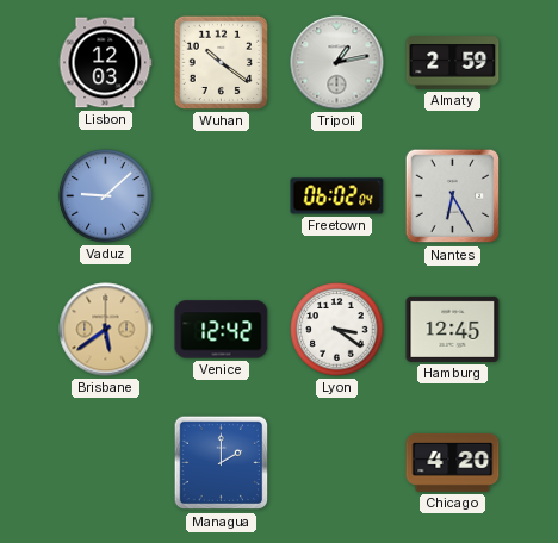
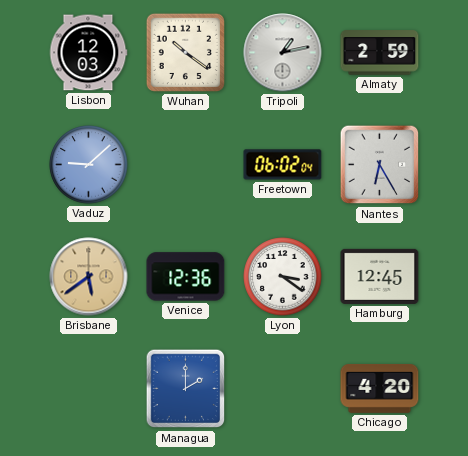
Venice: 12:42 -> 12:36 (186, 277)
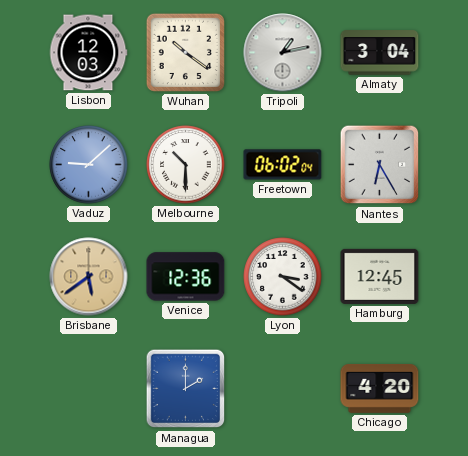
Almaty: 2:59 -> 3:04 (380, 53)
Melbourne: none -> 10:30 (186, 165)
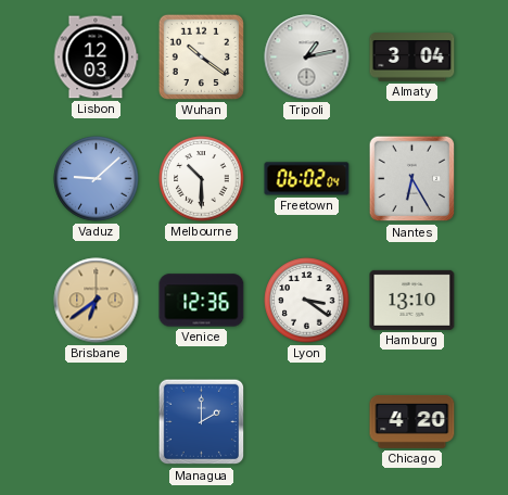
Brisbane: 5:39 -> 6:39 (97, 301)
Hamburg: 12:45 -> 13:10 (412, 300)
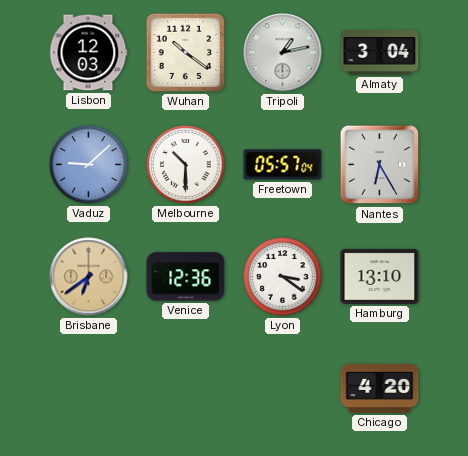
Freetown: 06:02 -> 05:57 (283, 165)
Managua: 2:00 -> none (202, 422)
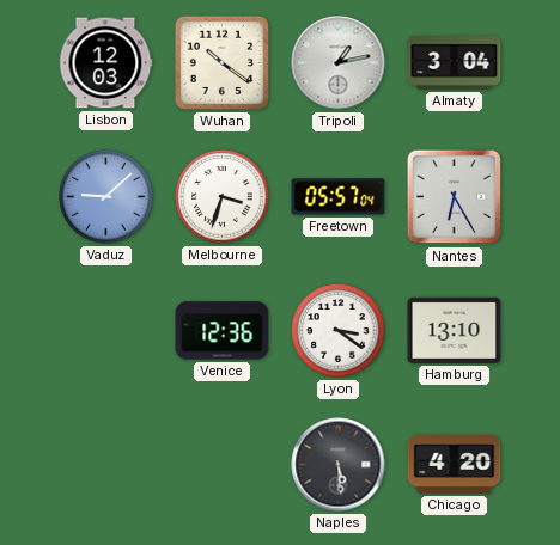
Melbourne: 10:30 -> 3:33 (223, 197)
Brisbane: 6:39 -> none (89, 277)
Naples: none -> 5:29 (339, 465)
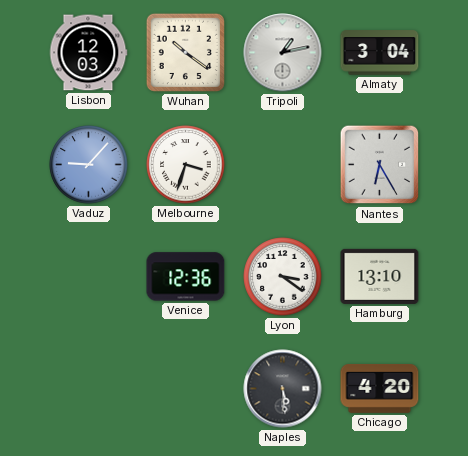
Vaduz: 9:08 -> 9:07 (89, 165)
Freetown: 05:57 -> none (339, 197)
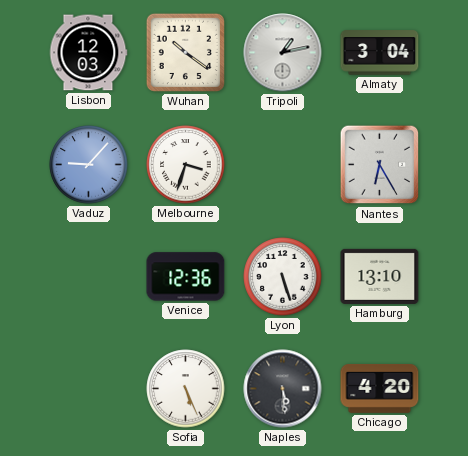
Lyon: 3:21 -> 5:27 (283, 277)
Sofia: none -> 5:26 (186, 389)
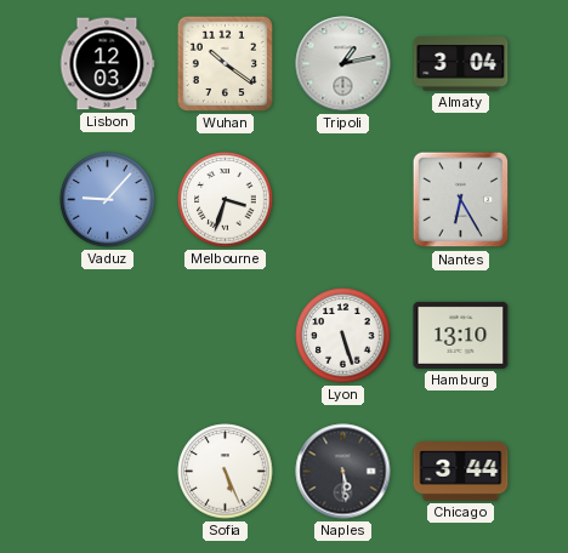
Venice: 12:36 -> none (186, 277)
Chicago: 4:20 -> 3:44 (461, 471)
